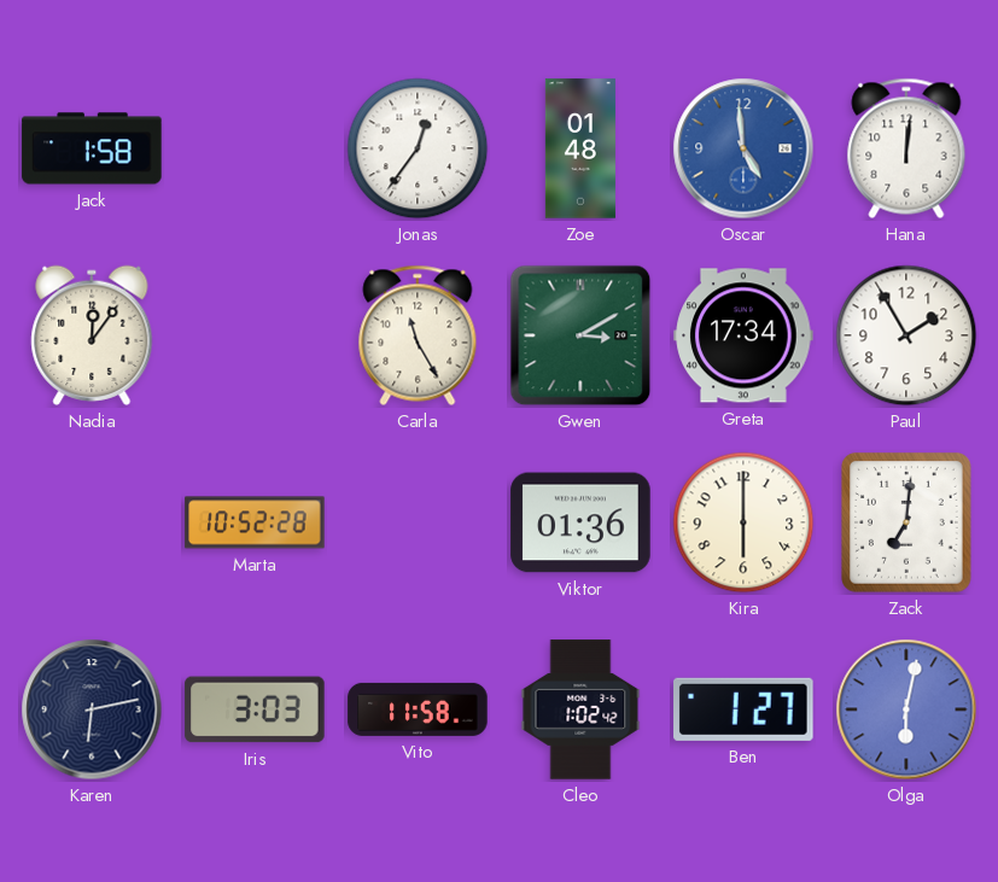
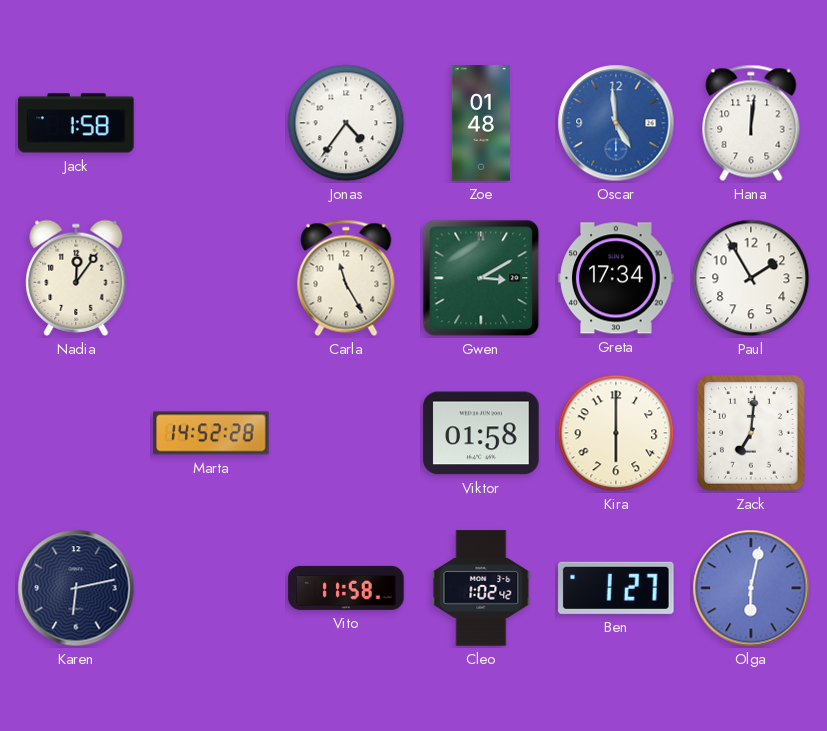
Jonas: 12:36 -> 4:36 (346, 123)
Marta: 10:52 -> 14:52 (211, 433)
Viktor: 01:36 -> 01:58 (481, 433)
Iris: 3:03 -> none (255, 709)
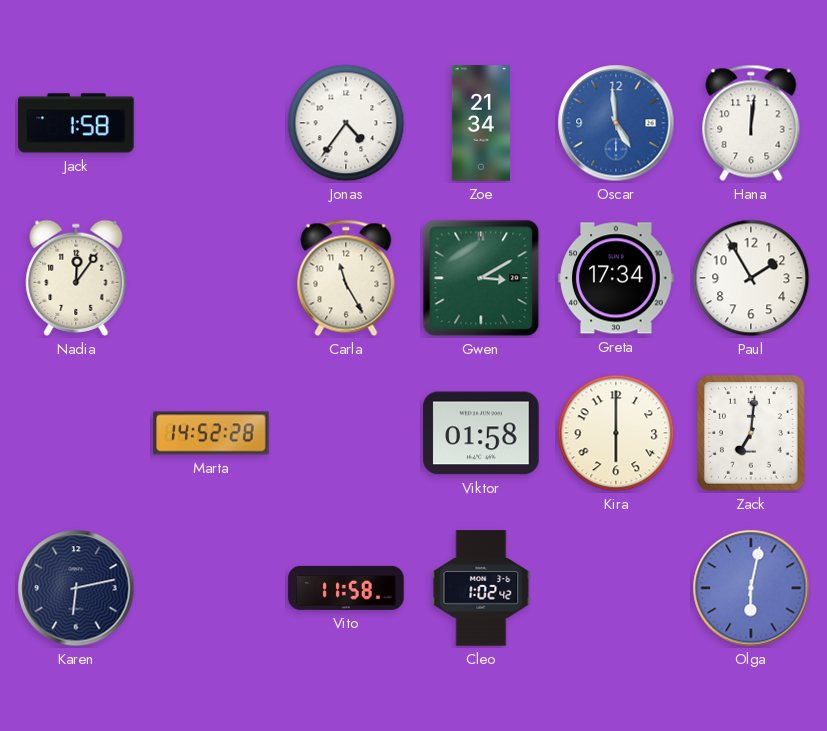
Zoe: 01:48 -> 21:34 (481, 123)
Ben: 1:27 -> none (616, 588)
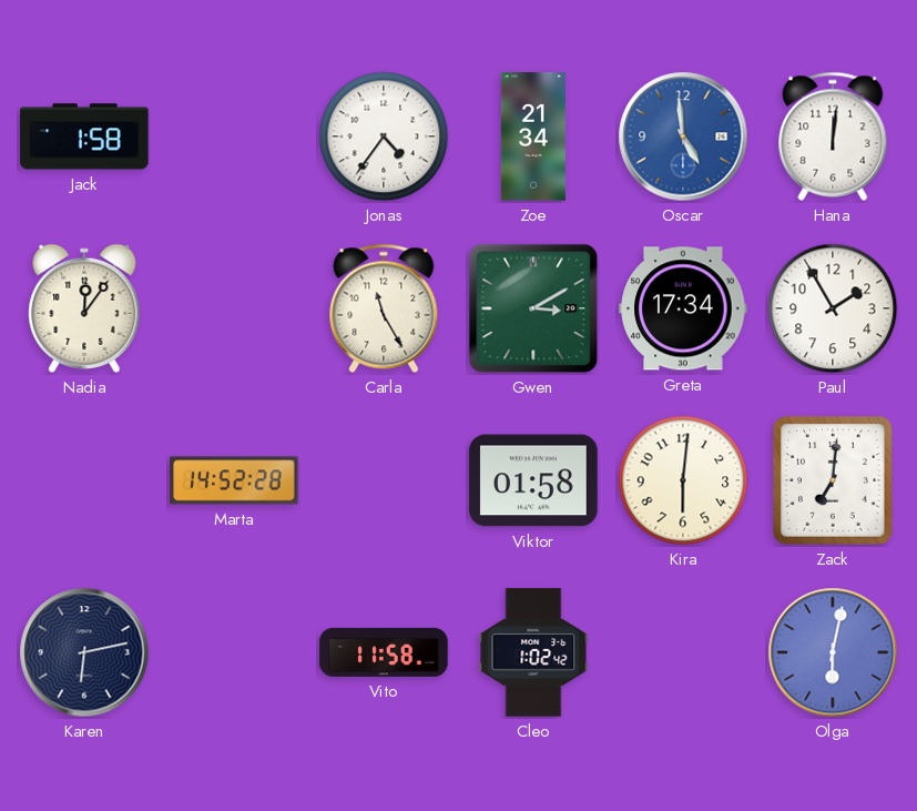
Kira: 6:00 -> 6:01 (683, 480)
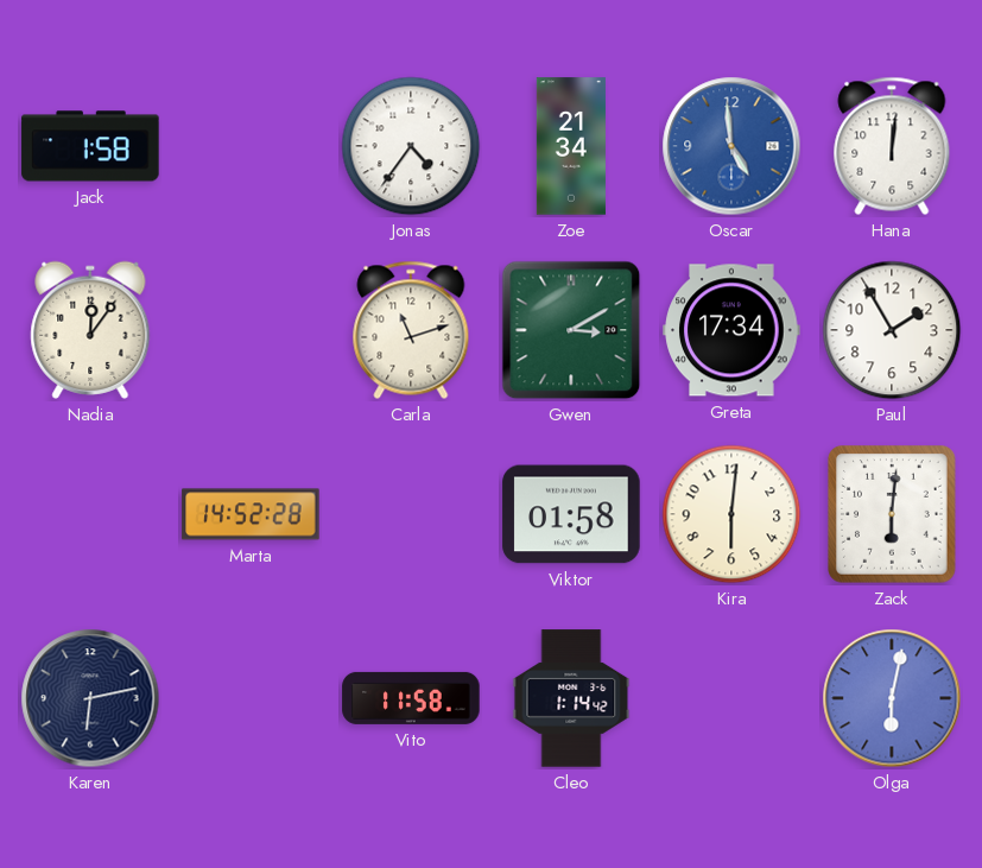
Carla: 11:25 -> 11:12 (411, 330)
Zack: 7:01 -> 6:01 (892, 514)
Cleo: 1:02 -> 1:14 (571, 698)
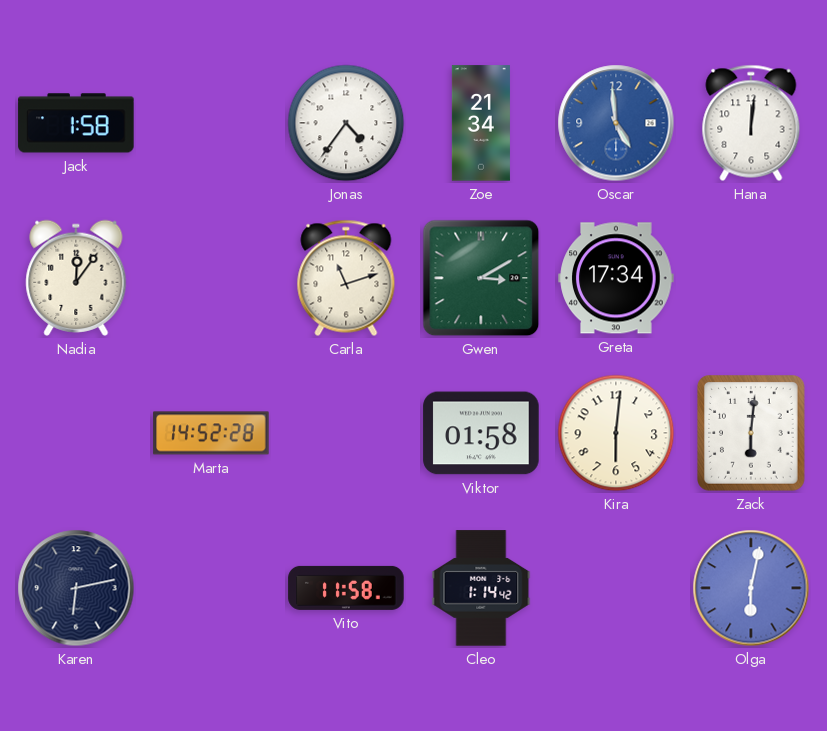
Paul: 1:55 -> none (892, 330)
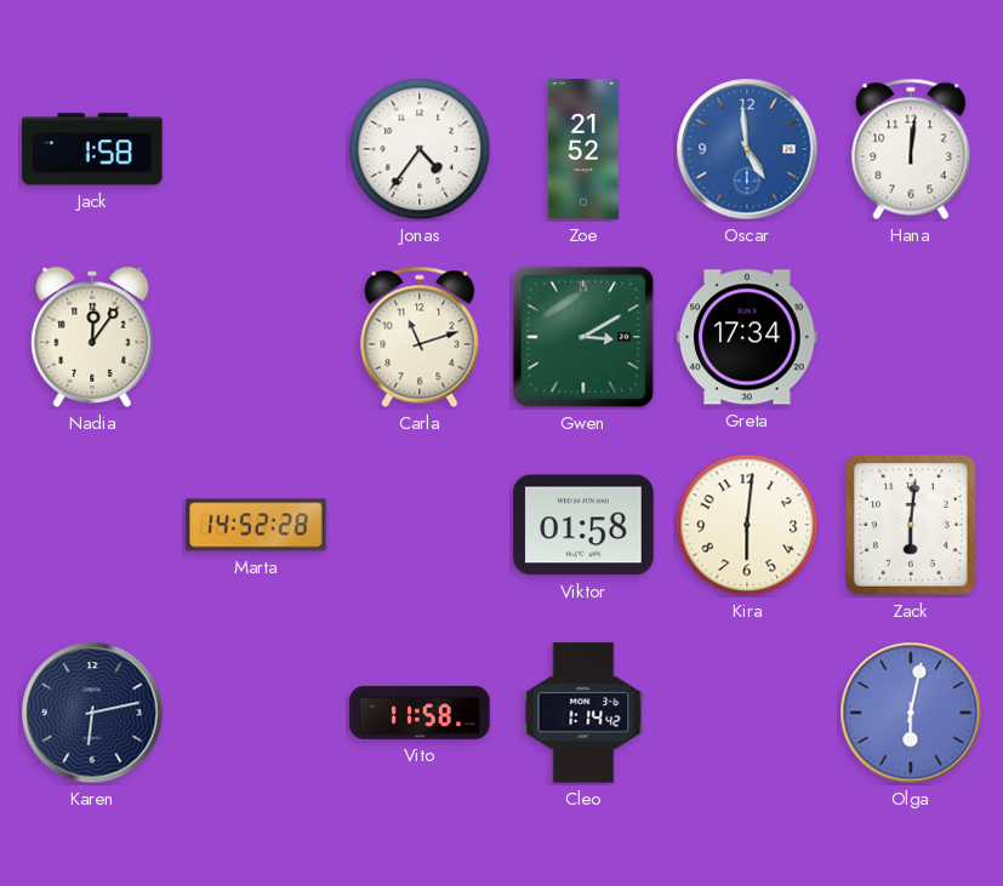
Zoe: 21:34 -> 21:52 (583, 149)
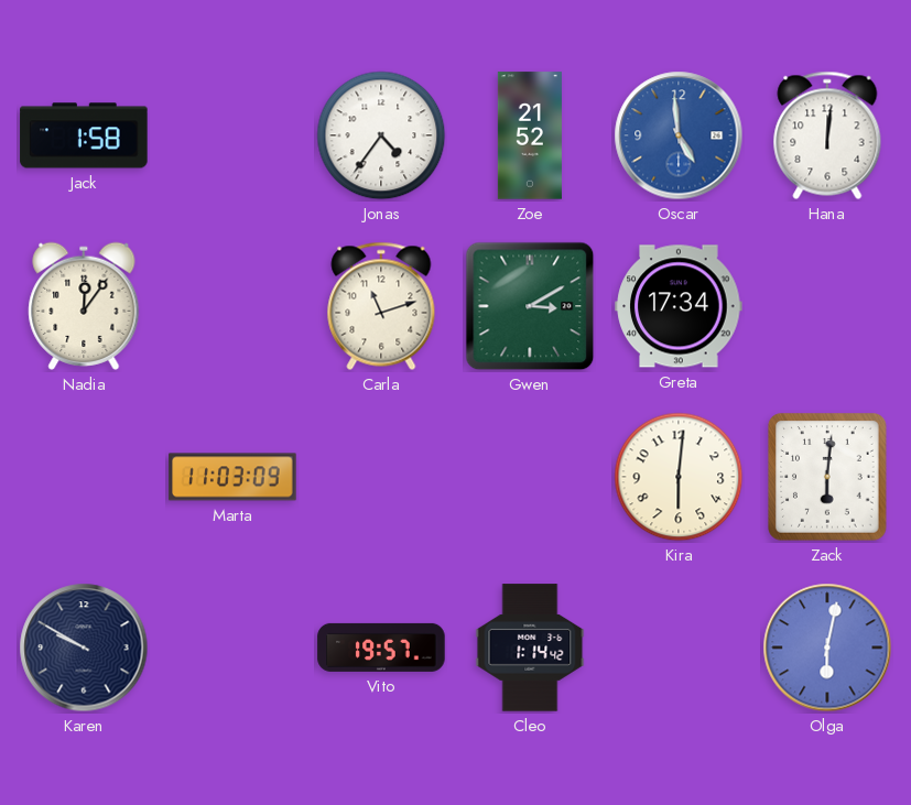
Marta: 14:52 -> 11:03 (232, 477)
Viktor: 01:58 -> none (583, 525)
Karen: 6:13 -> 9:50 (84, 648)
Vito: 11:58 -> 19:57 (381, 648)
